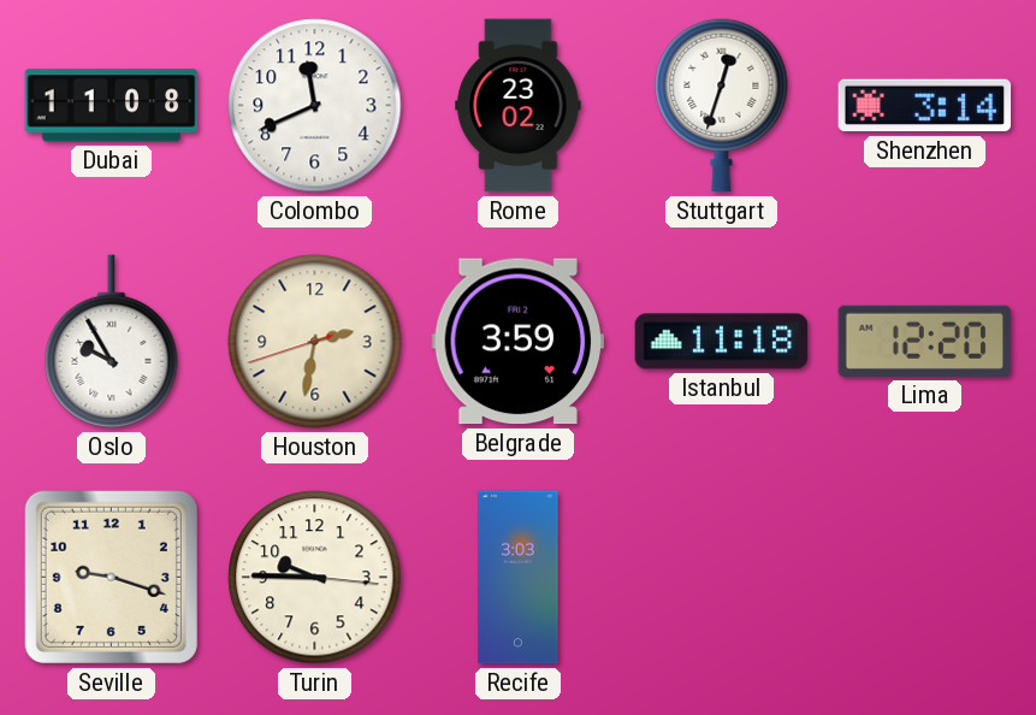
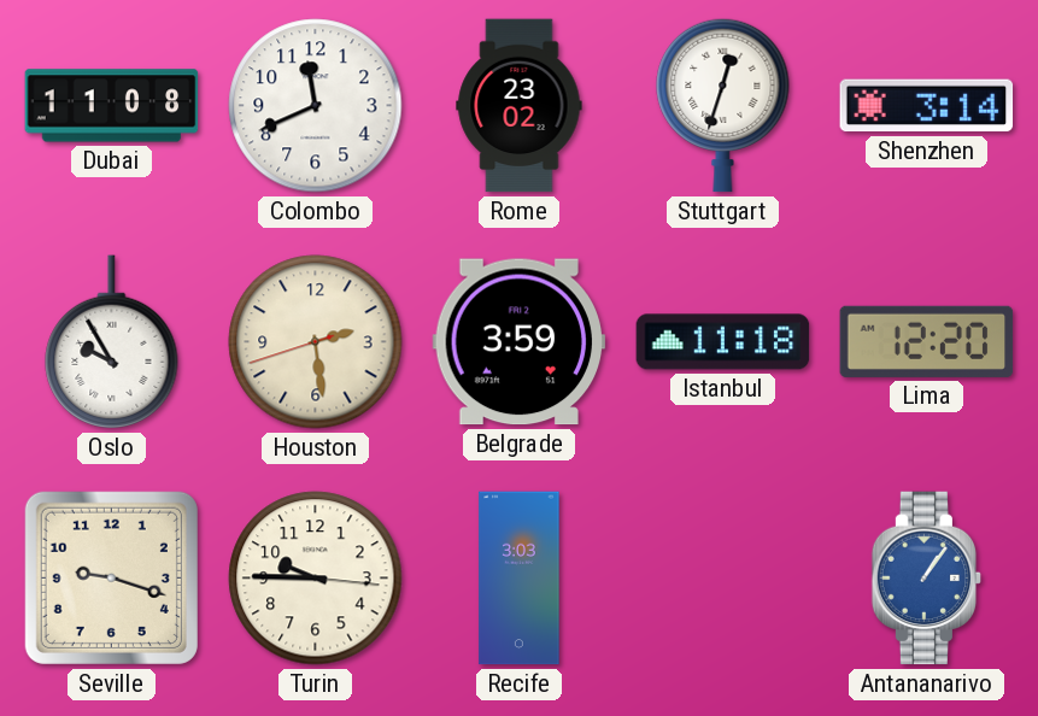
Houston: 2:31 -> 2:28 (316, 342)
Antananarivo: none -> 1:06 (927, 579)
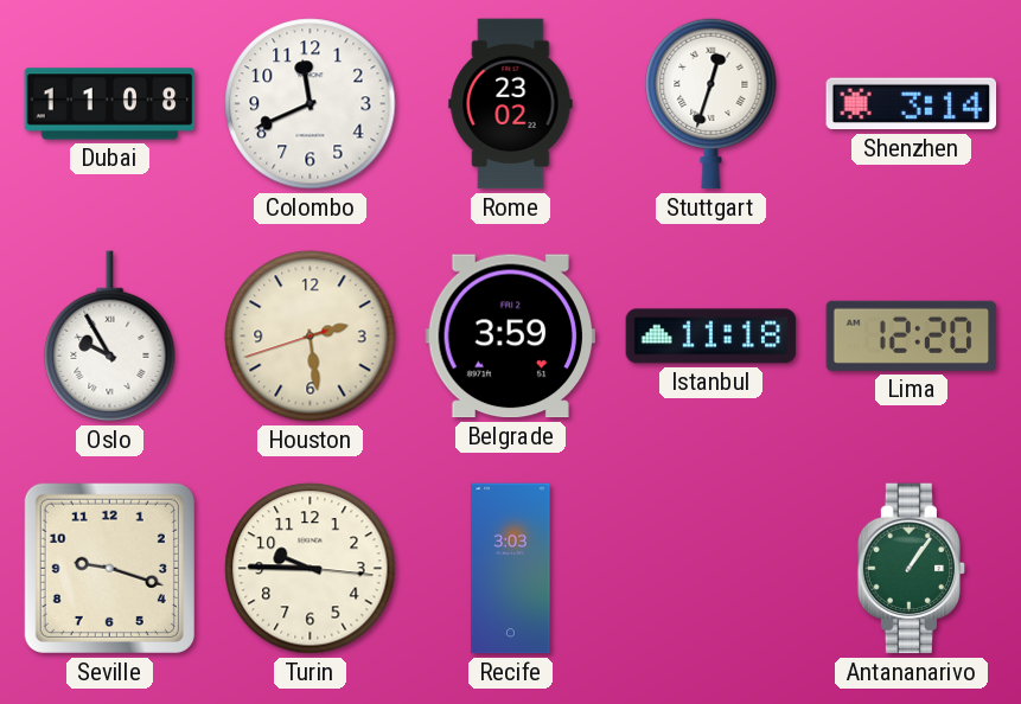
Antananarivo dial: blue -> green (912, 569)
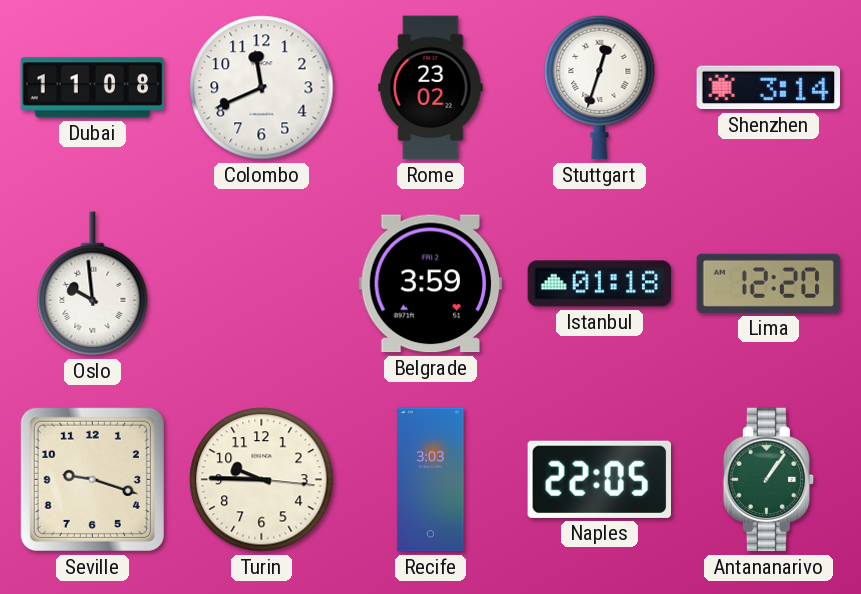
Oslo: 9:55 -> 9:59 (93, 284)
Houston: 2:28 -> none (311, 337)
Istanbul: 11:18 -> 01:18 (600, 284)
Naples: none -> 22:05 (599, 479)
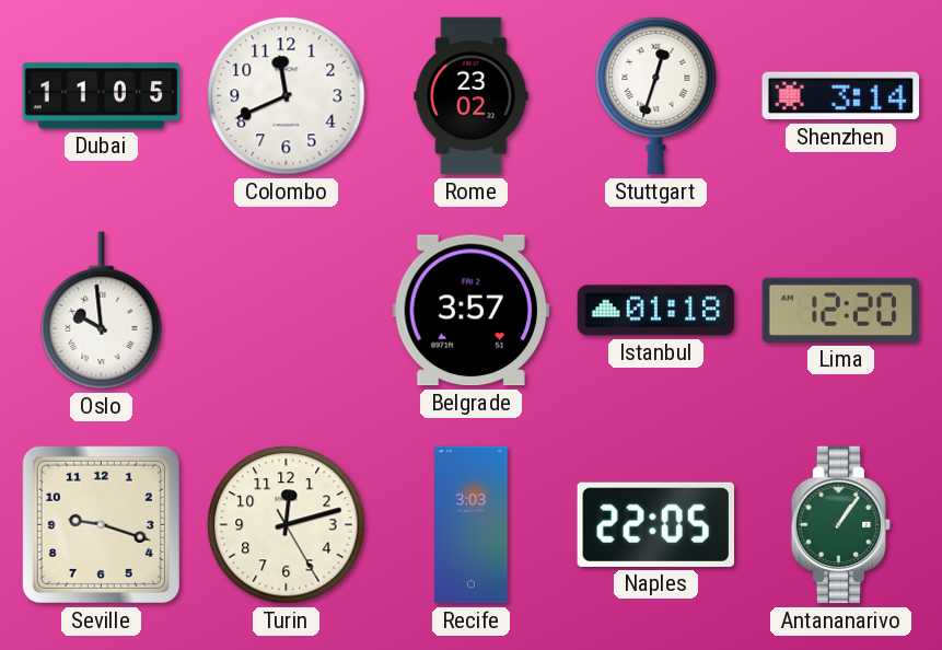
Dubai: 11:08 -> 11:05 (102, 96)
Belgrade: 3:59 -> 3:57 (472, 311)
Turin: 9:45 -> 12:12 (287, 525)
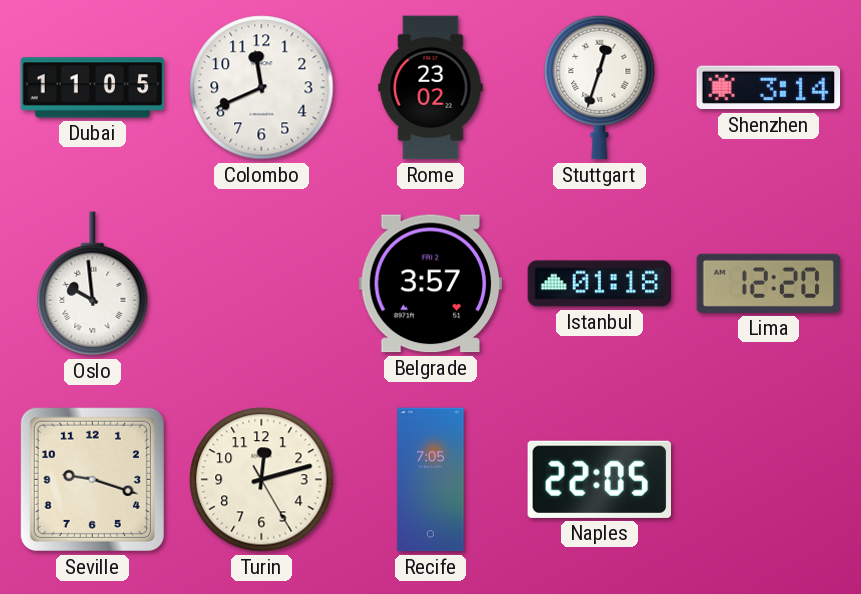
Recife: 3:03 -> 7:05 (431, 480)
Antananarivo: 1:06 -> none (841, 525)
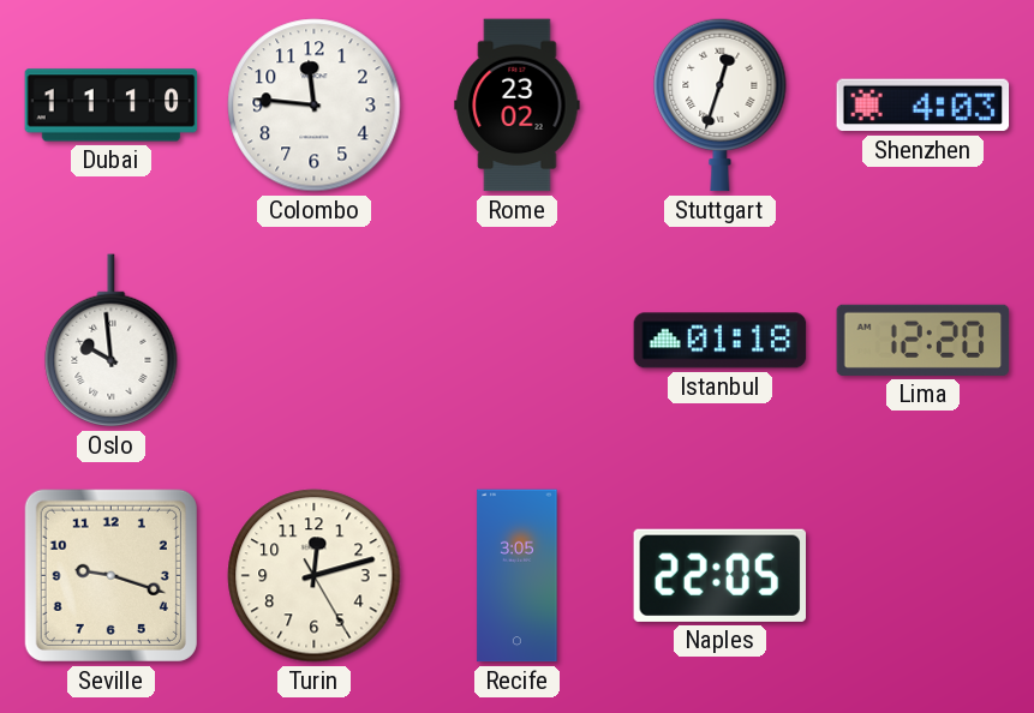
Dubai: 11:05 -> 11:10 (112, 106)
Colombo: 11:41 -> 11:46 (315, 106)
Shenzhen: 3:14 -> 4:03 (924, 106)
Belgrade: 3:57 -> none (431, 284)
Recife: 7:05 -> 3:05 (518, 576)
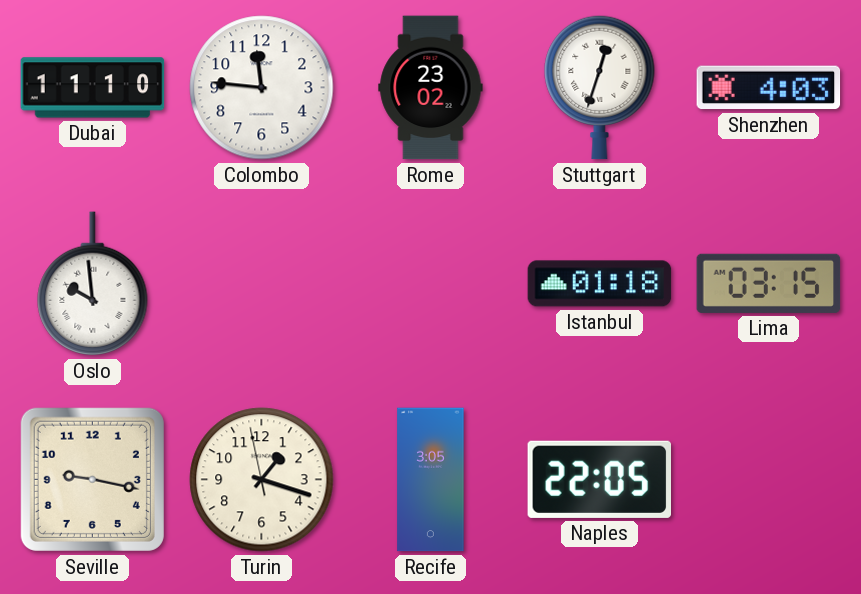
Lima: 12:20 -> 03:15 (769, 283)
Seville: 9:18 -> 9:17 (92, 479)
Turin: 12:12 -> 1:17 (262, 480)
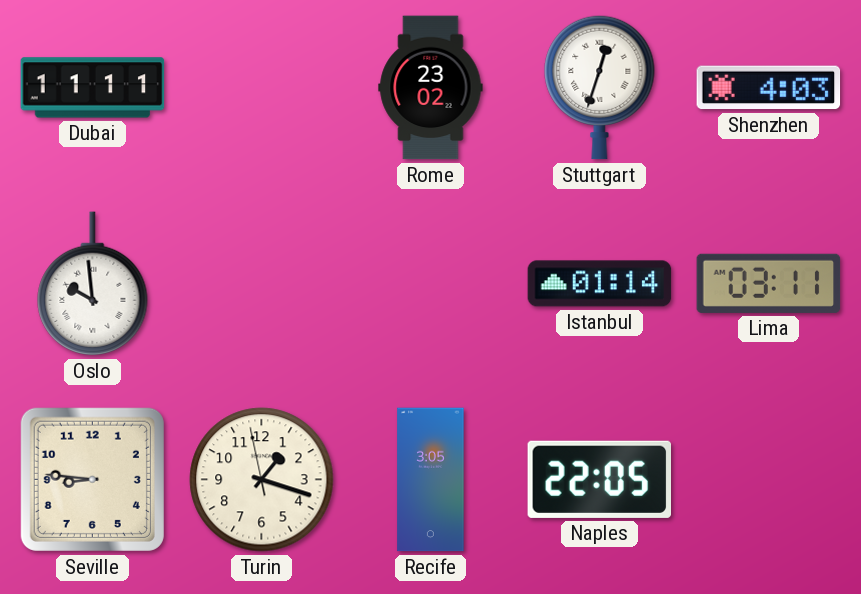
Dubai: 11:10 -> 11:11 (93, 88)
Colombo: 11:46 -> none (262, 88)
Istanbul: 01:18 -> 01:14 (600, 284)
Lima: 03:15 -> 03:11 (769, 283)
Seville: 9:17 -> 8:46 (92, 479)
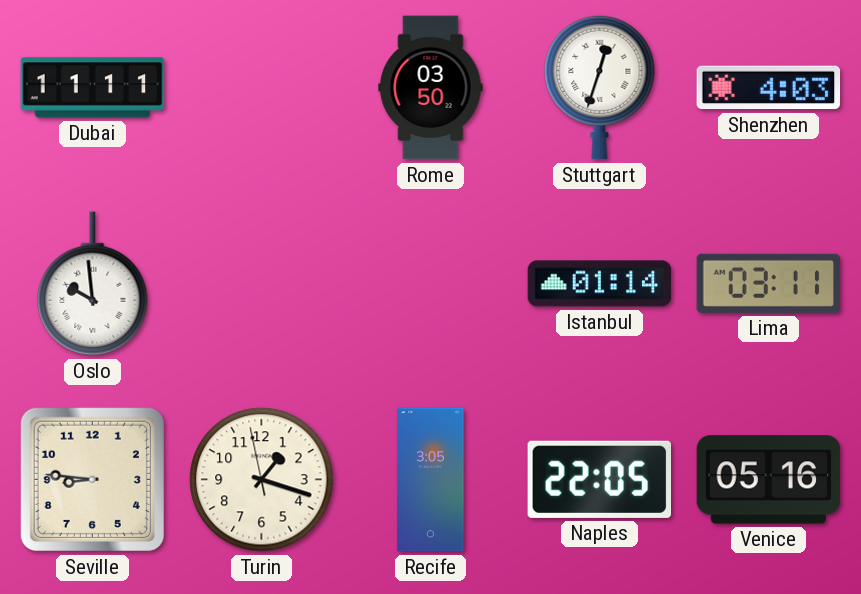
Rome: 23:02 -> 03:50 (431, 88)
Venice: none -> 05:16 (769, 480)
